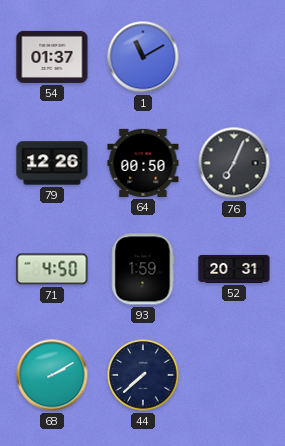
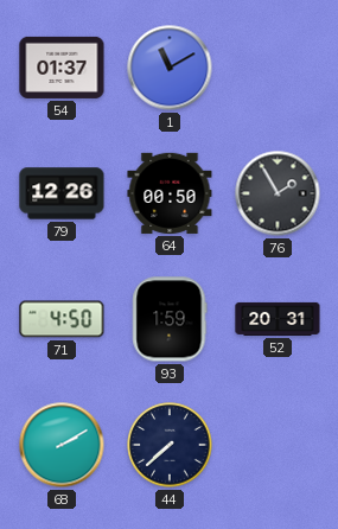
76: 7:04 -> 1:55 (278, 193)
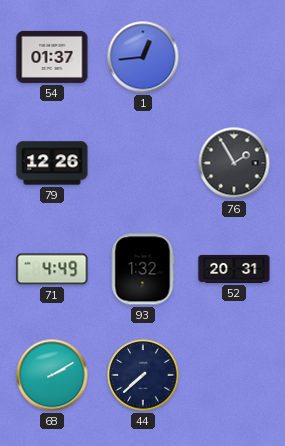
1: 11:10 -> 12:44 (143, 57)
64: 00:50 -> none (170, 193)
71: 4:50 -> 4:49 (52, 269)
93: 1:59 -> 1:32 (143, 269)
